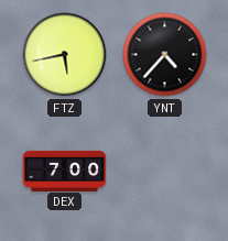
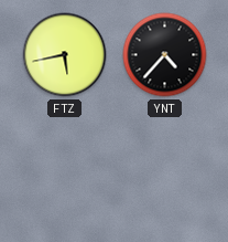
DEX: 7:00 -> none (65, 171)
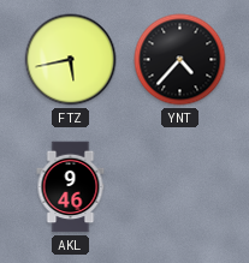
AKL: none -> 9:46 (71, 187)
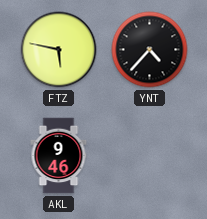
FTZ: 5:43 -> 5:47 (59, 50)
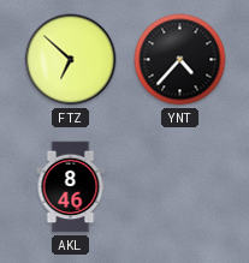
FTZ: 5:47 -> 6:52 (71, 60)
AKL: 9:46 -> 8:46 (71, 187)
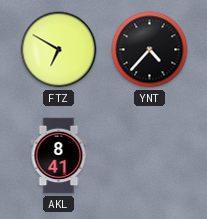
FTZ: 6:52 -> 6:50 (59, 50)
AKL: 8:46 -> 8:41 (59, 156)
